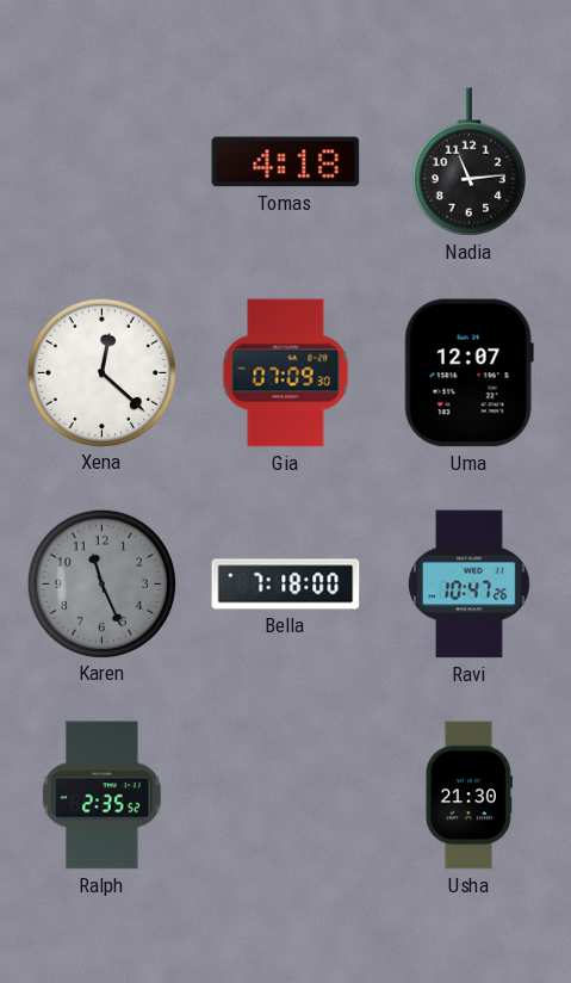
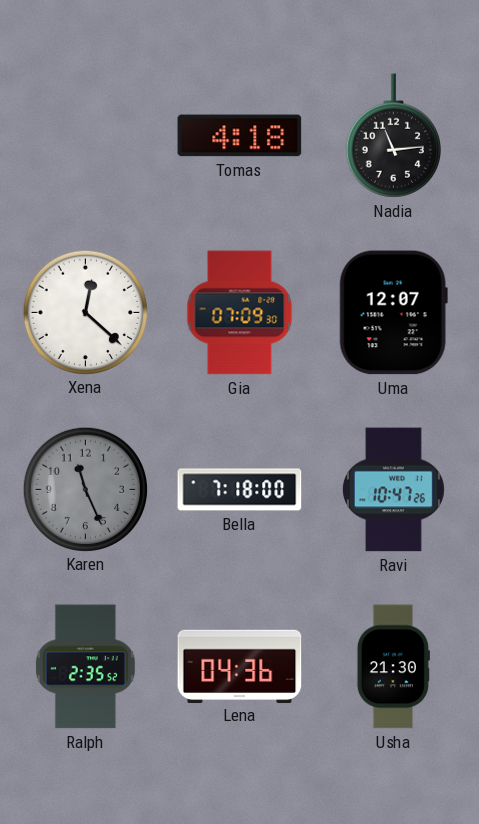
Lena: none -> 04:36 (240, 666)
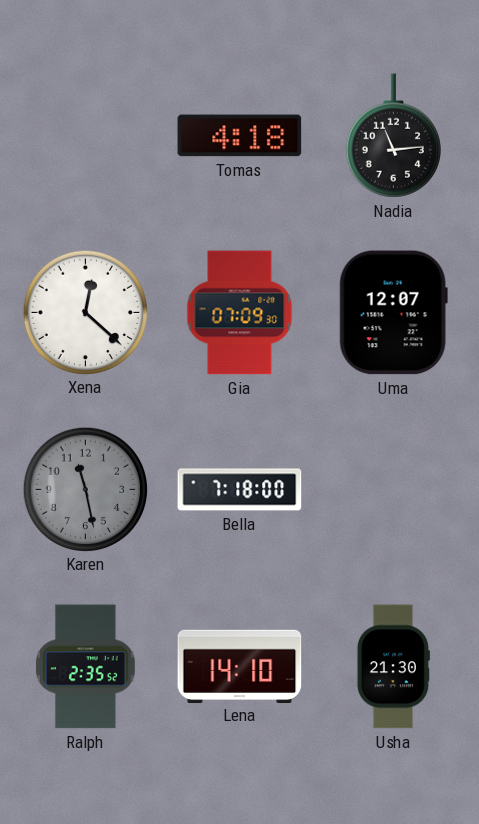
Karen: 11:26 -> 11:28 (85, 489)
Ravi: 10:47 -> none (393, 490)
Lena: 04:36 -> 14:10 (240, 666)
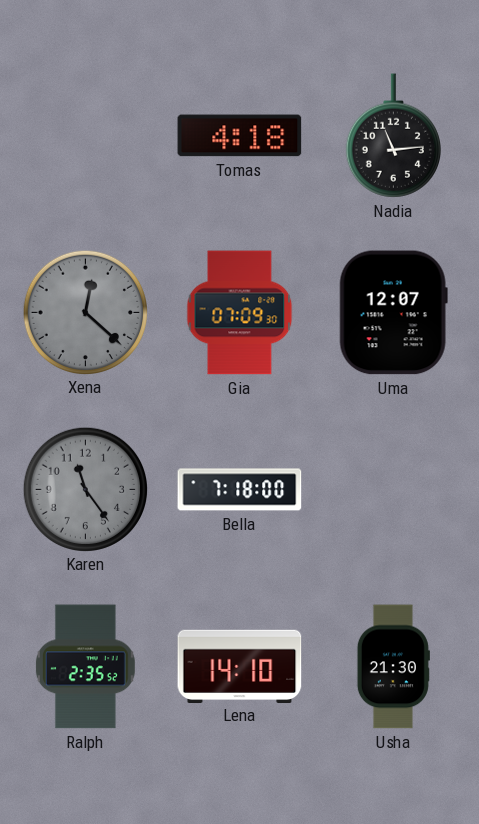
Xena dial: white -> grey (85, 312)
Karen: 11:28 -> 11:24 (85, 489)
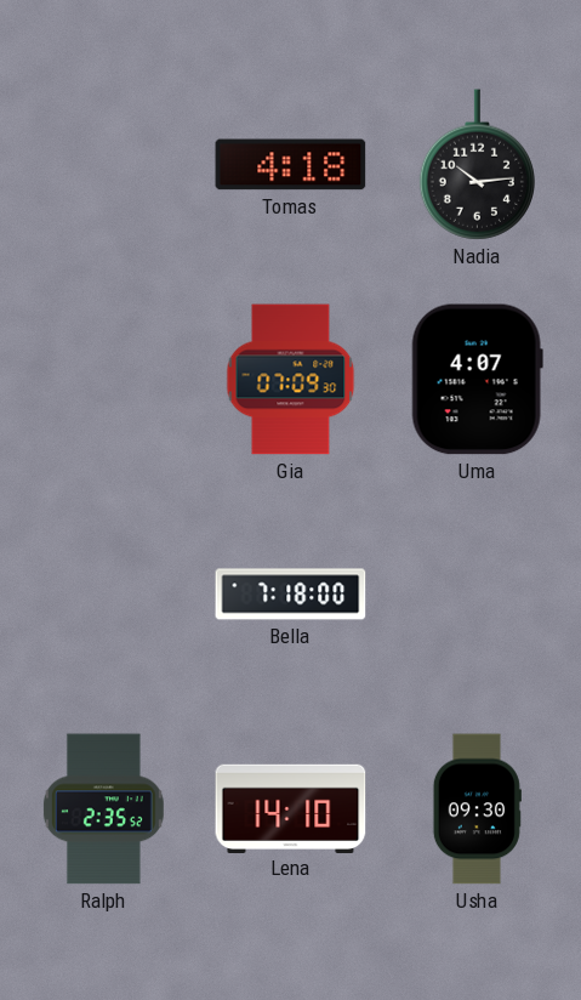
Nadia: 11:14 -> 10:14 (477, 165)
Xena: 12:22 -> none (85, 312)
Uma: 12:07 -> 4:07 (477, 380)
Karen: 11:24 -> none (85, 489)
Usha: 21:30 -> 09:30 (477, 809)
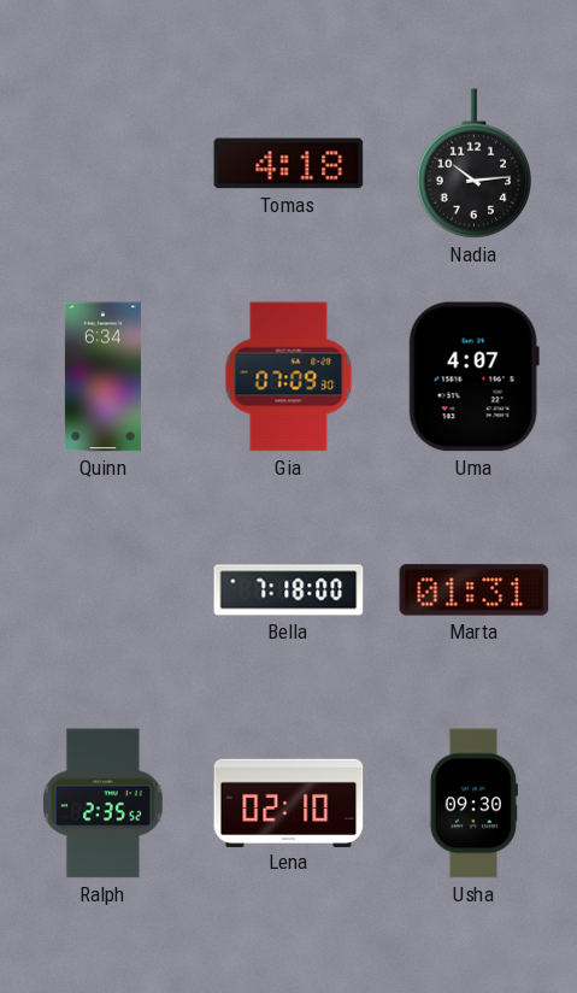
Quinn: none -> 6:34 (102, 377)
Marta: none -> 01:31 (475, 590)
Lena: 14:10 -> 02:10 (289, 803)
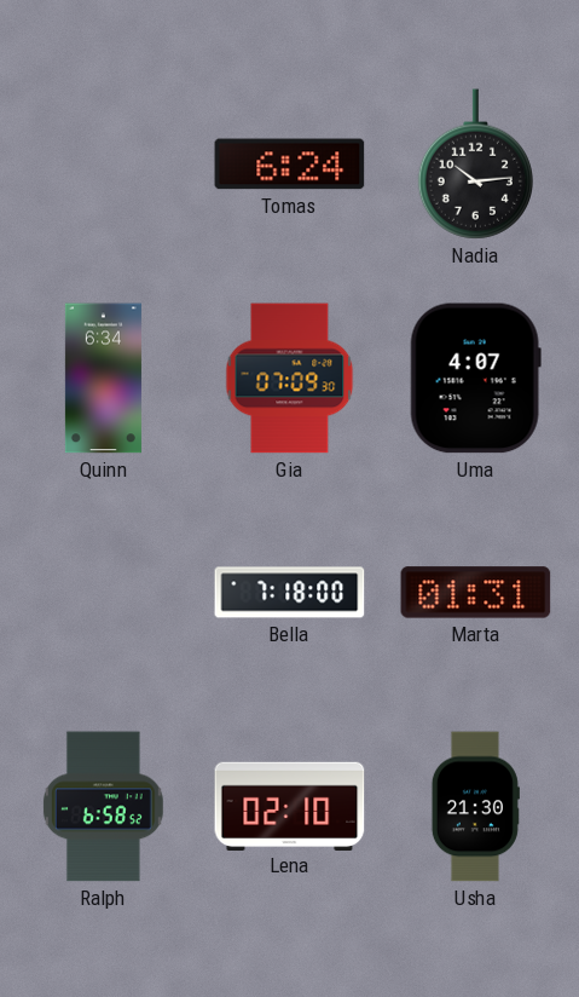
Tomas: 4:18 -> 6:24 (290, 165)
Ralph: 2:35 -> 6:58 (103, 807)
Usha: 09:30 -> 21:30 (475, 807)
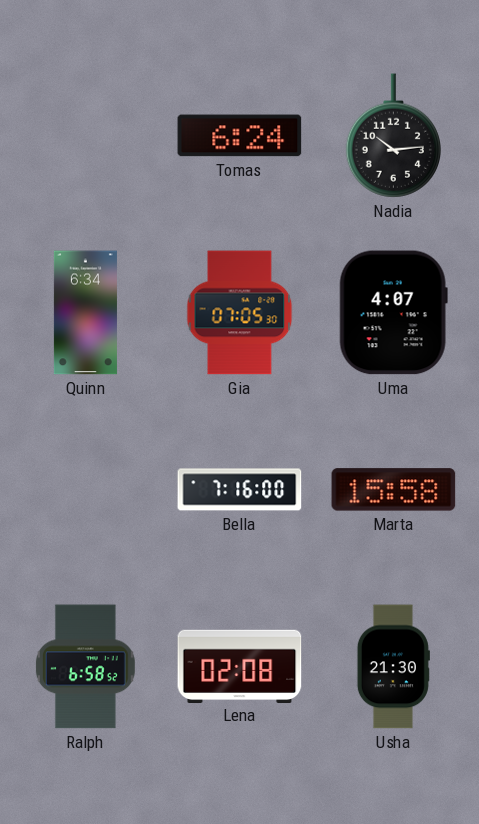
Gia: 07:09 -> 07:05 (240, 313)
Bella: 7:18 -> 7:16 (240, 490)
Marta: 01:31 -> 15:58 (394, 490)
Lena: 02:10 -> 02:08 (240, 666)
